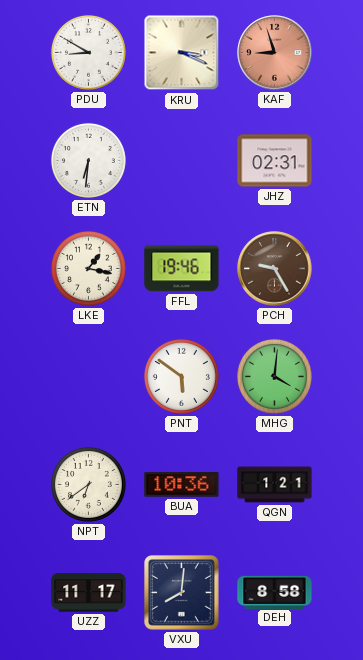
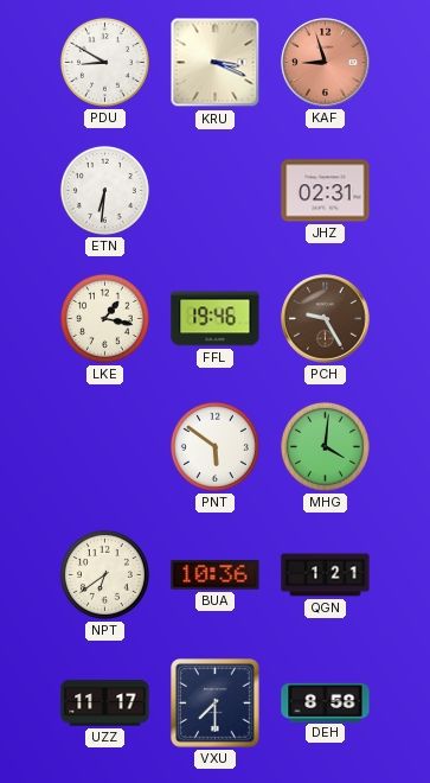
VXU: 8:01 -> 7:30 (216, 704)
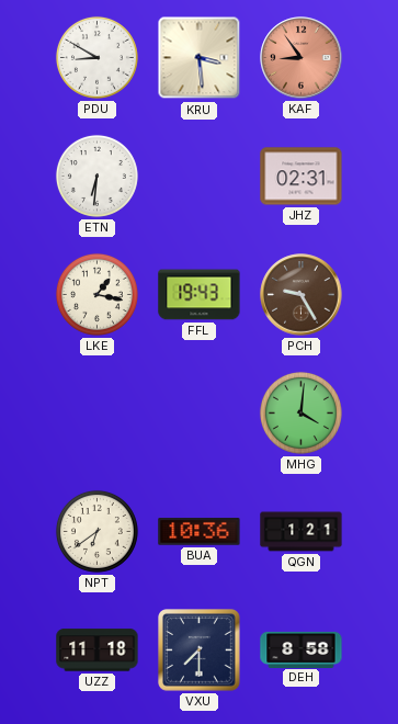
KRU: 3:19 -> 3:29 (200, 58)
KAF: 8:57 -> 8:54 (302, 58)
FFL: 19:46 -> 19:43 (200, 295)
PNT: 5:51 -> none (214, 446)
UZZ: 11:17 -> 11:18 (98, 651)
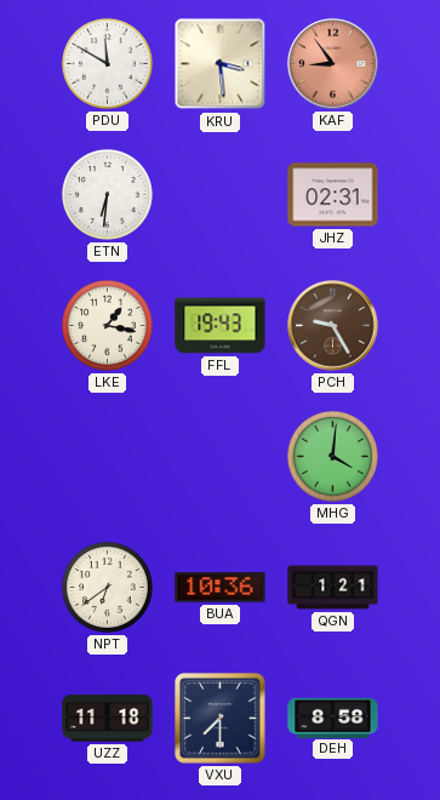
PDU: 8:50 -> 11:50 (107, 63)
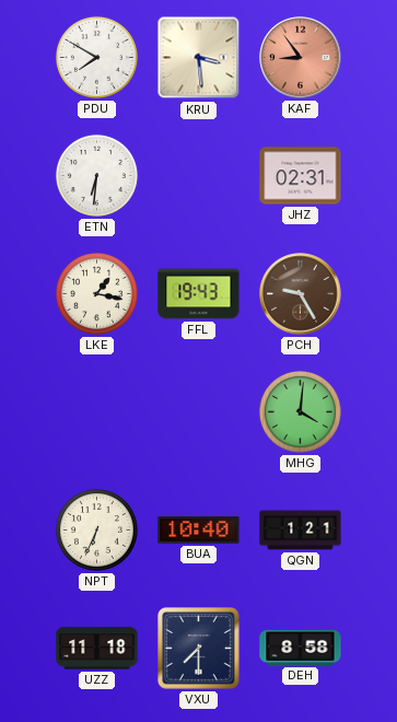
PDU: 11:50 -> 7:50 (96, 57)
NPT: 6:39 -> 6:34 (96, 529)
BUA: 10:36 -> 10:40 (199, 531)
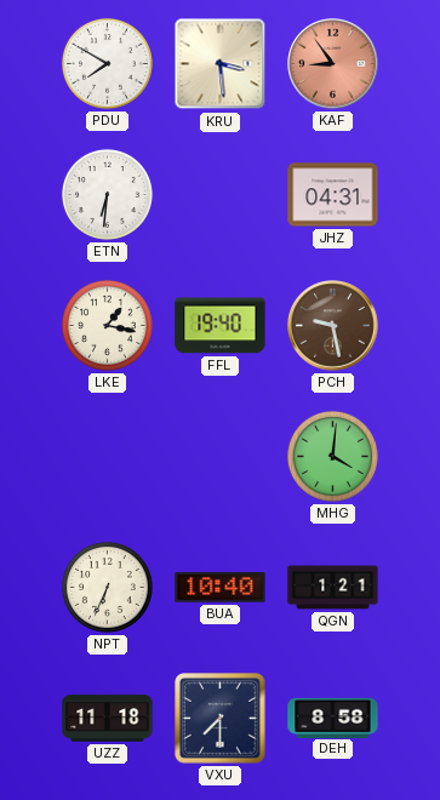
JHZ: 02:31 -> 04:31 (333, 195)
FFL: 19:43 -> 19:40 (221, 326)
PCH: 9:25 -> 9:28 (333, 326)
